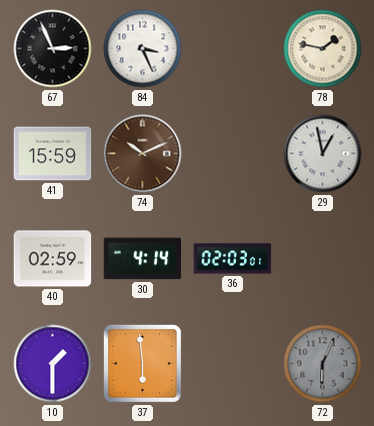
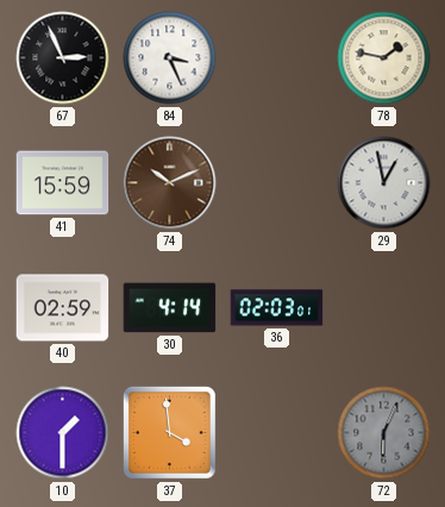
37: 5:59 -> 3:59 (169, 432)
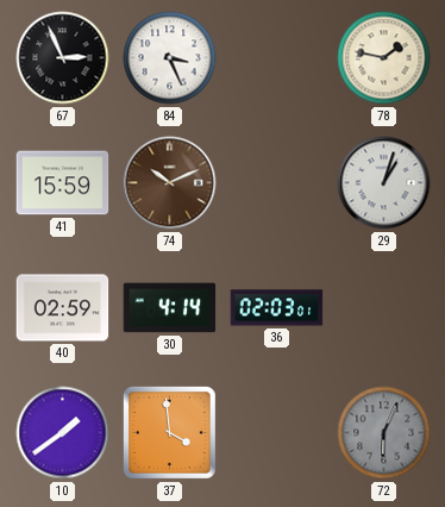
29: 12:58 -> 1:03 (384, 183)
10: 1:30 -> 1:39 (63, 433)
